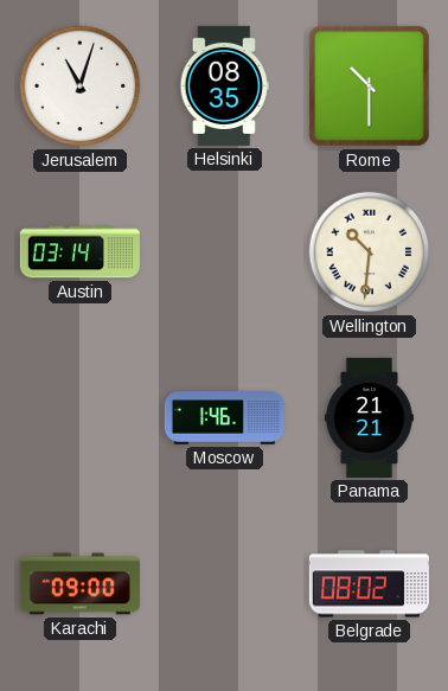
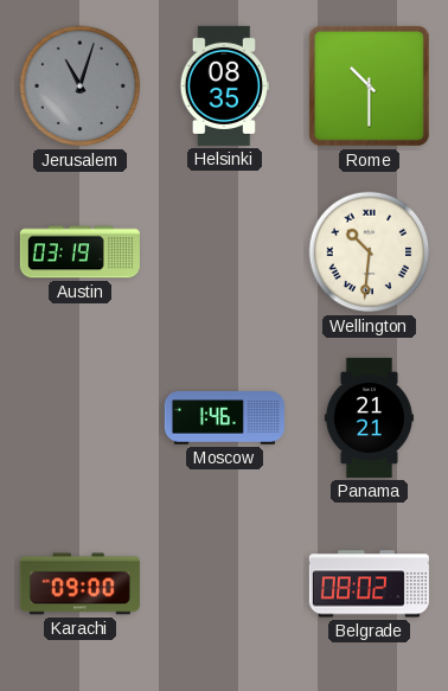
Jerusalem dial: white -> grey (81, 87)
Austin: 03:14 -> 03:19 (79, 252)
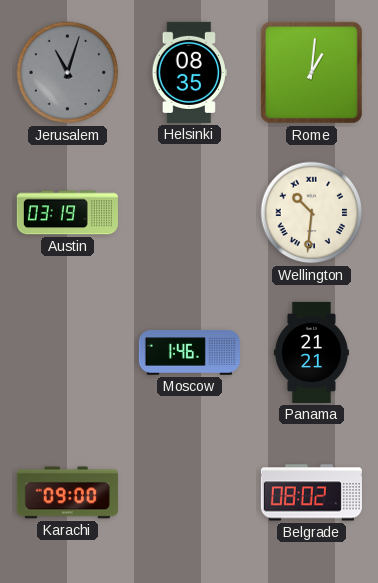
Rome: 10:30 -> 1:01 (311, 72)
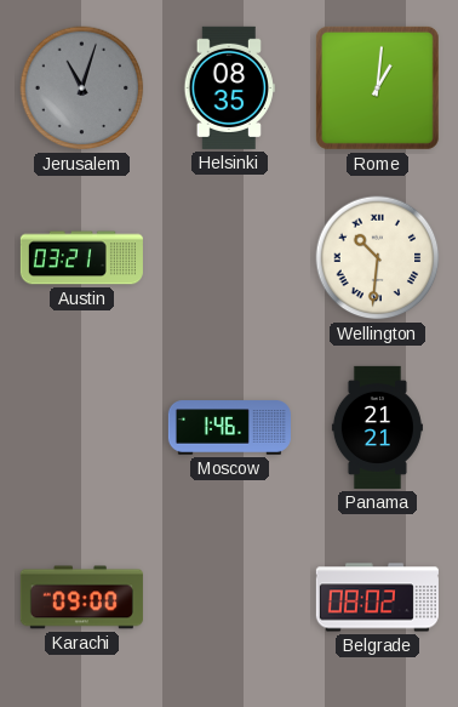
Austin: 03:19 -> 03:21 (81, 258)
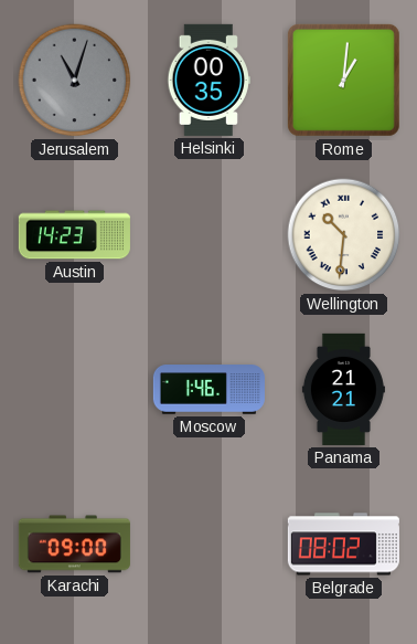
Helsinki: 08:35 -> 00:35 (209, 80)
Austin: 03:21 -> 14:23 (74, 235)
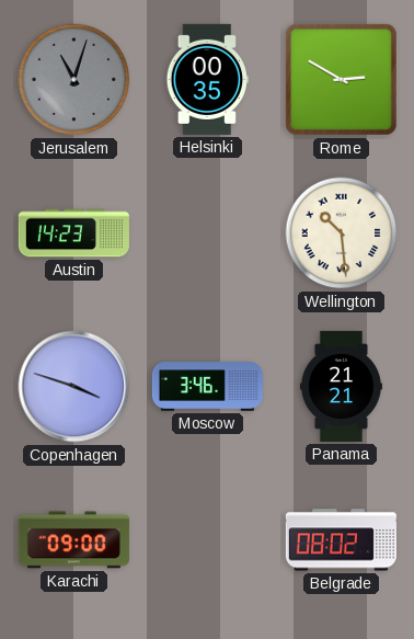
Rome: 1:01 -> 2:50 (341, 79)
Wellington: 10:31 -> 10:29 (342, 233)
Copenhagen: none -> 3:48 (74, 387)
Moscow: 1:46 -> 3:46 (207, 387)
